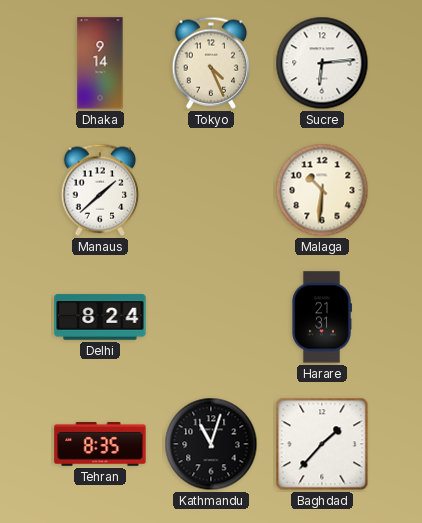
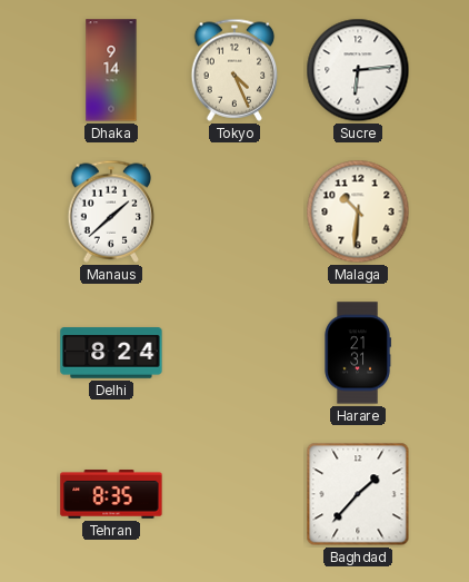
Kathmandu: 11:03 -> none (211, 444)
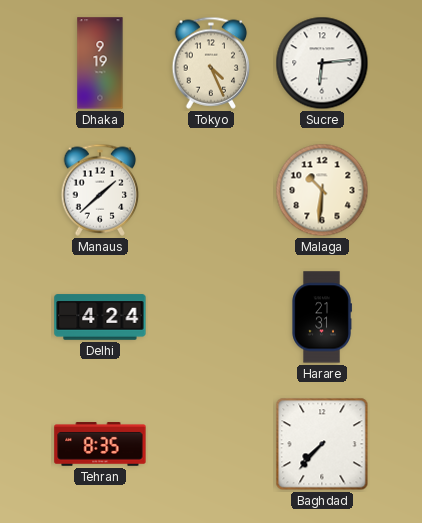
Dhaka: 9:14 -> 9:19 (100, 63)
Delhi: 8:24 -> 4:24 (100, 317)
Baghdad: 1:37 -> 7:37 (322, 444)
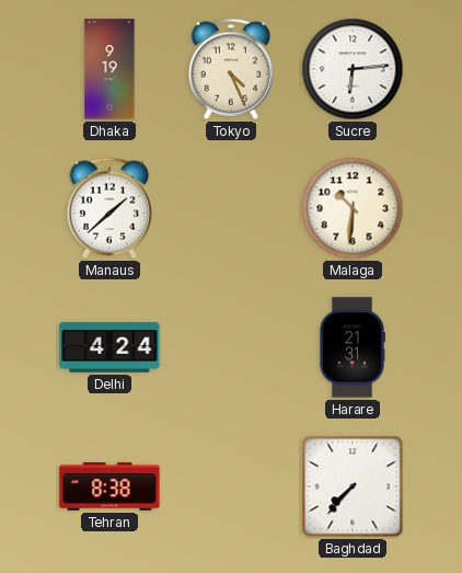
Tehran: 8:35 -> 8:38 (109, 486)
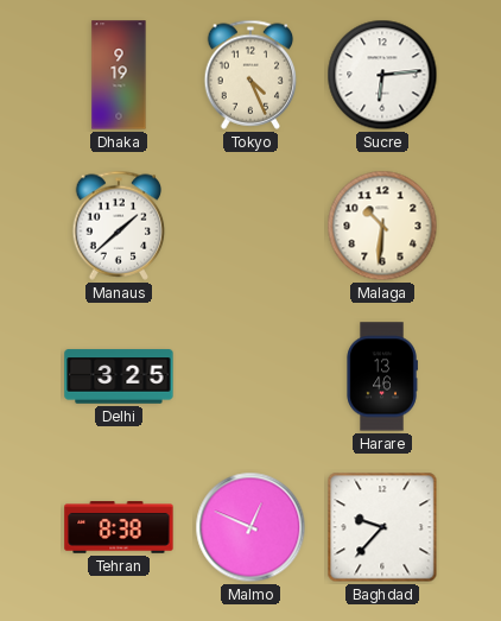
Delhi: 4:24 -> 3:25 (119, 376)
Harare: 21:31 -> 13:46 (382, 376)
Malmo: none -> 12:49 (251, 527)
Baghdad: 7:37 -> 9:37 (382, 527)
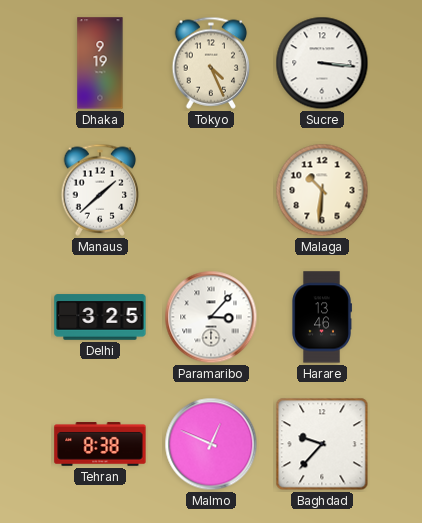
Sucre: 6:14 -> 3:16 (322, 63)
Paramaribo: none -> 3:07 (211, 317)
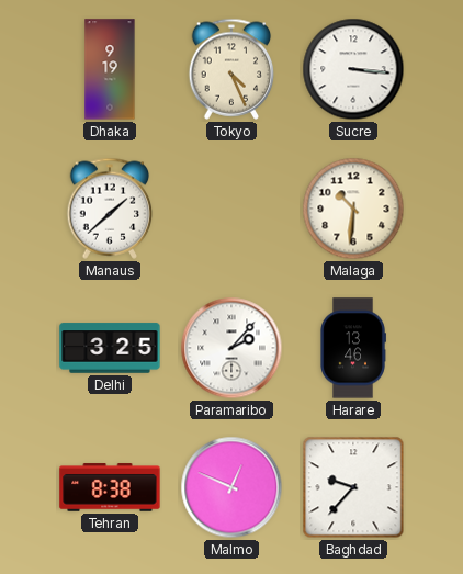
Paramaribo: 3:07 -> 2:07 (231, 348)
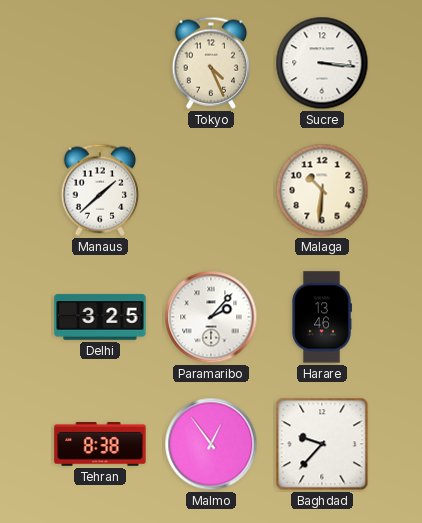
Dhaka: 9:19 -> none (110, 69)
Malmo: 12:49 -> 12:54 (211, 444)
